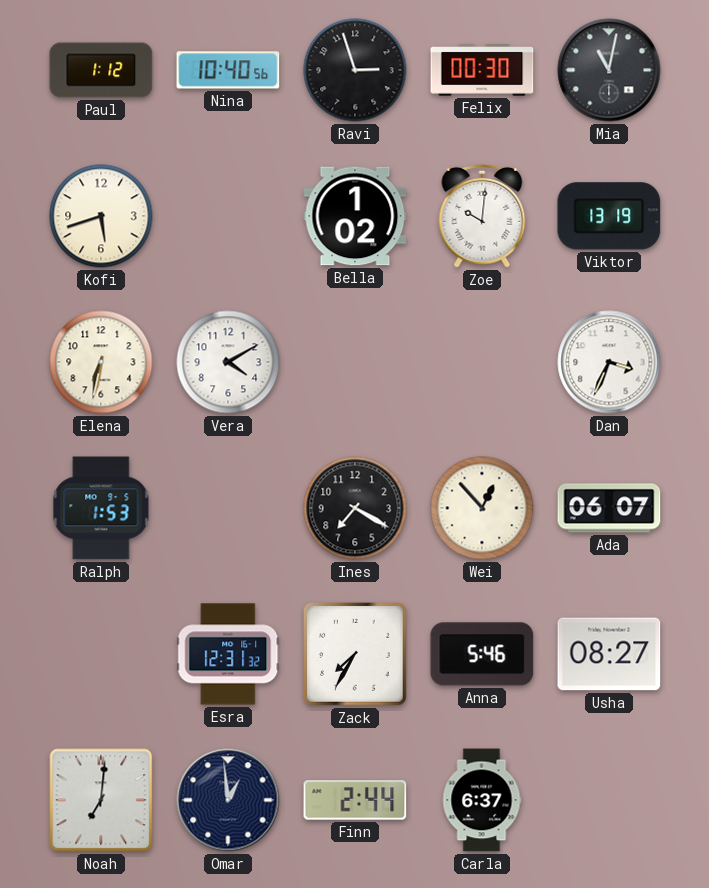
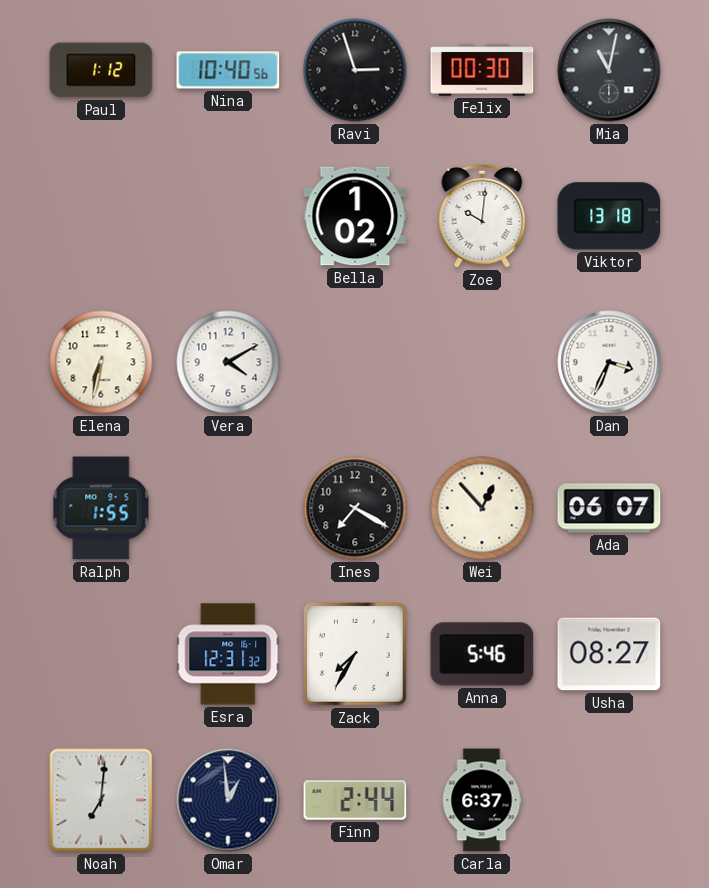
Kofi: 5:42 -> none (101, 216)
Viktor: 13:19 -> 13:18 (609, 216)
Ralph: 1:53 -> 1:55 (101, 508)
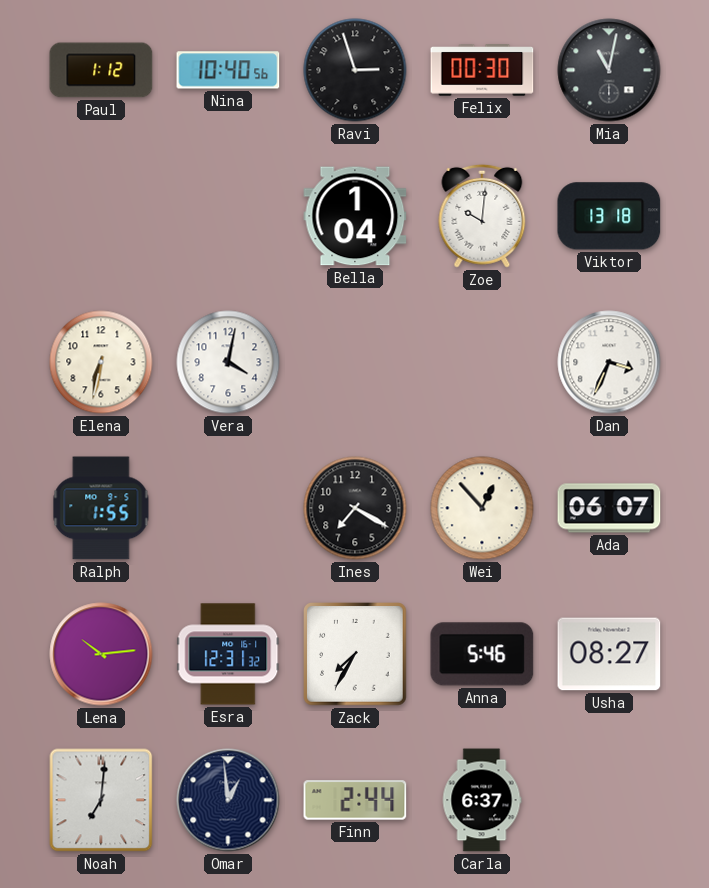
Bella: 1:02 -> 1:04 (355, 216)
Vera: 4:10 -> 4:02 (228, 362)
Lena: none -> 10:14 (101, 654)
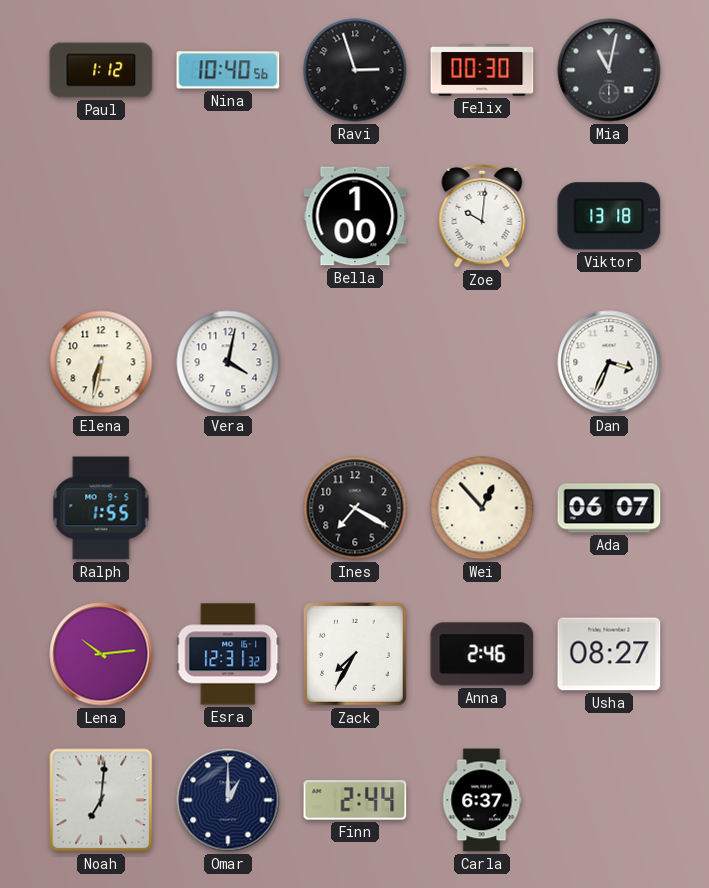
Bella: 1:04 -> 1:00 (355, 216)
Anna: 5:46 -> 2:46 (482, 654)
Omar: 12:59 -> 1:00 (228, 800)
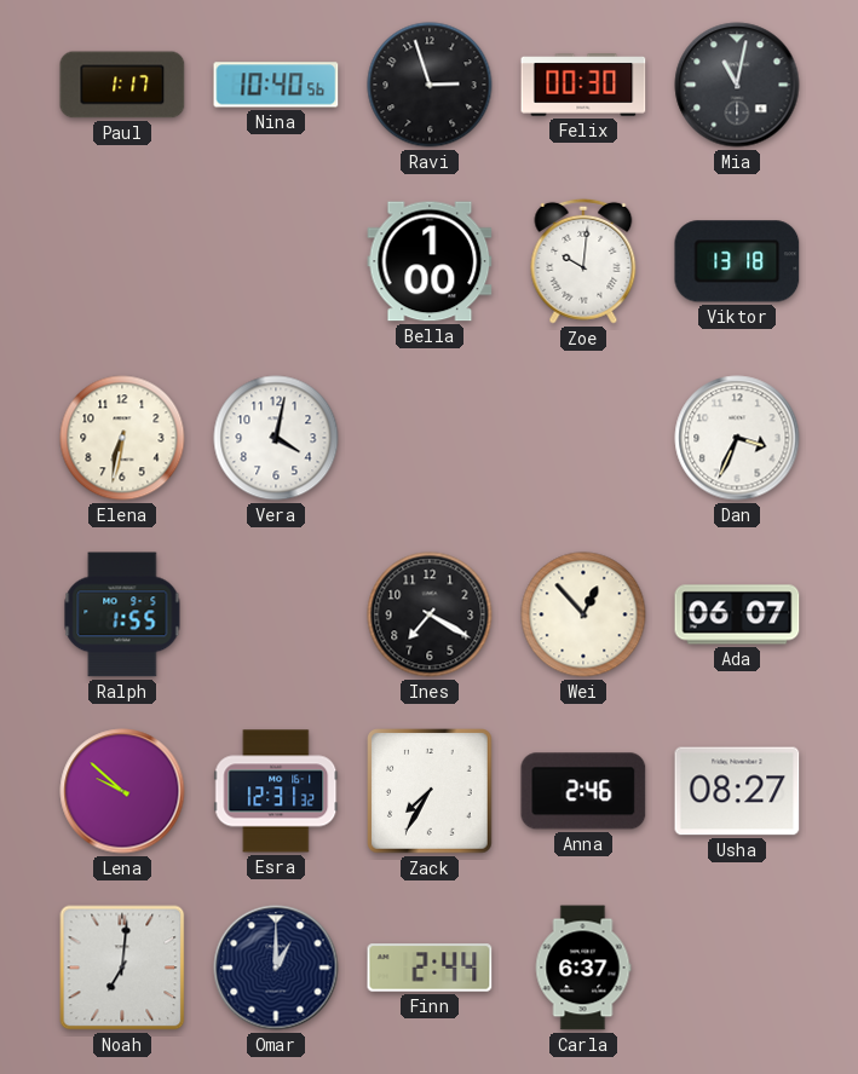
Paul: 1:12 -> 1:17 (122, 85)
Lena: 10:14 -> 9:52 (122, 791)
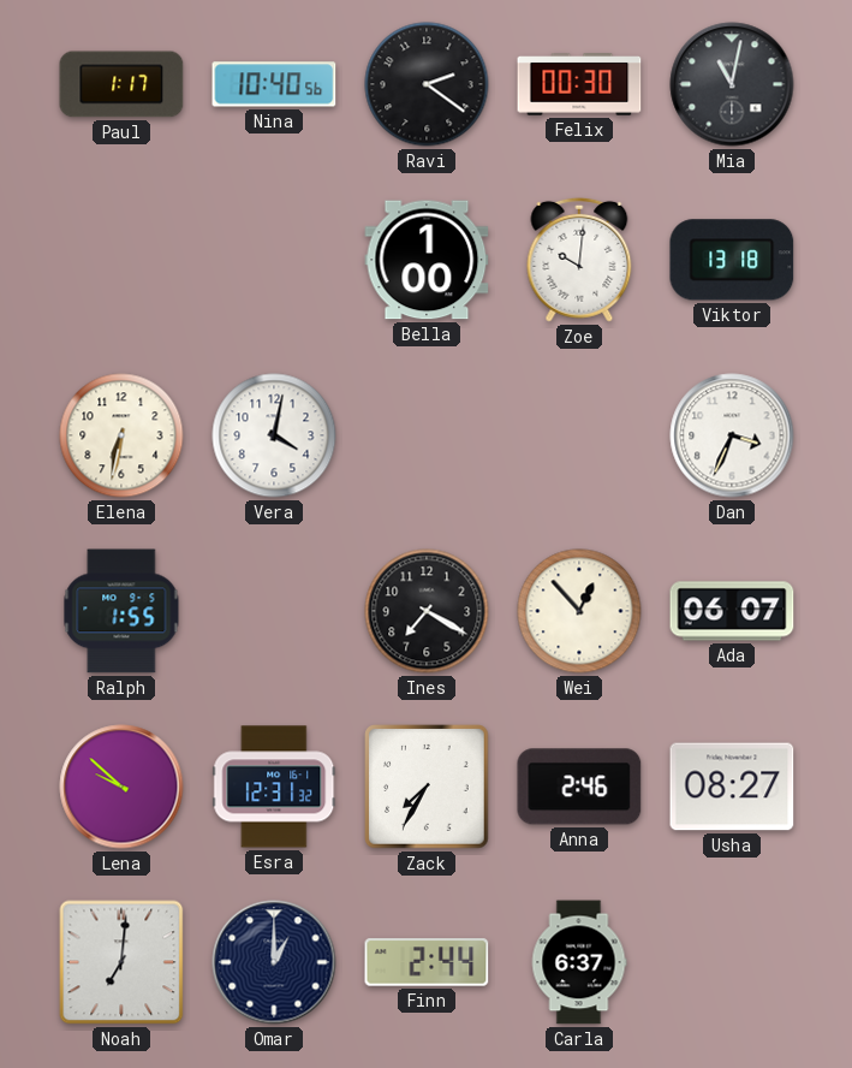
Ravi: 2:57 -> 2:21 (427, 84)
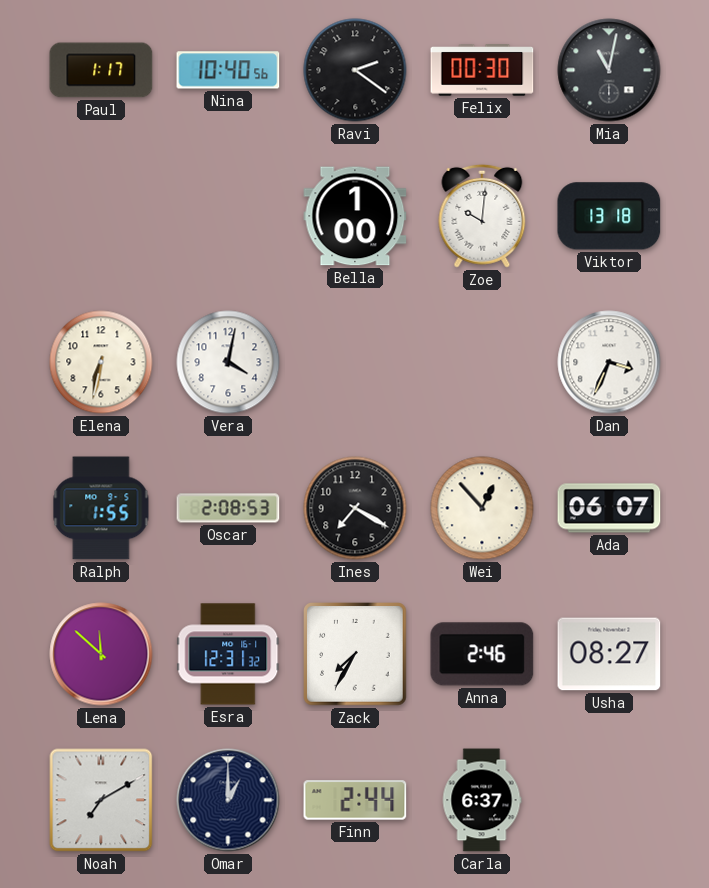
Oscar: none -> 2:08 (228, 508)
Lena: 9:52 -> 11:52 (101, 654)
Noah: 7:01 -> 7:10 (101, 800)
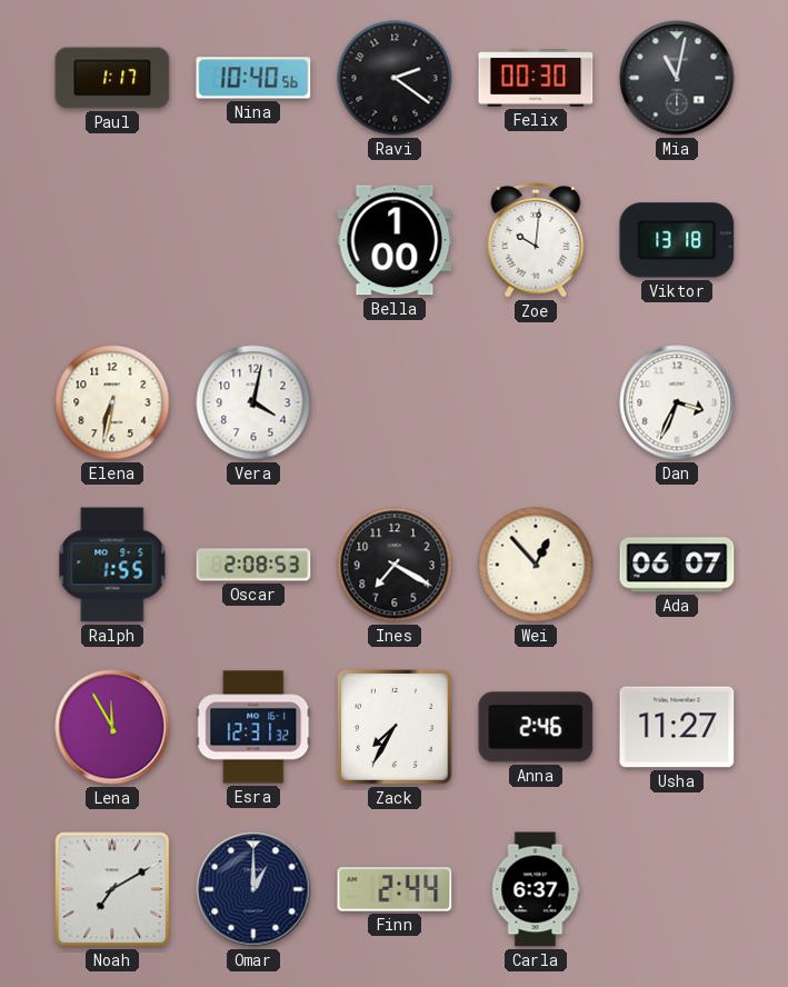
Lena: 11:52 -> 11:55 (112, 727)
Usha: 08:27 -> 11:27 (677, 727)
